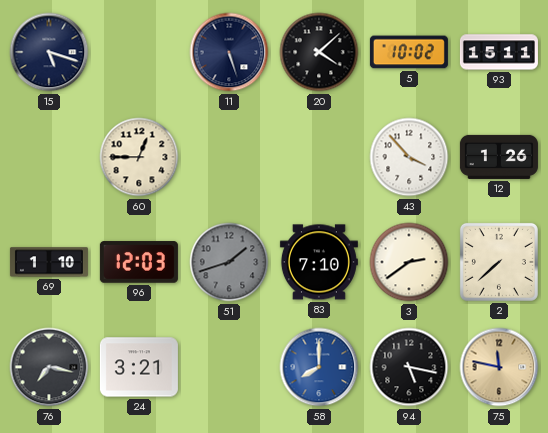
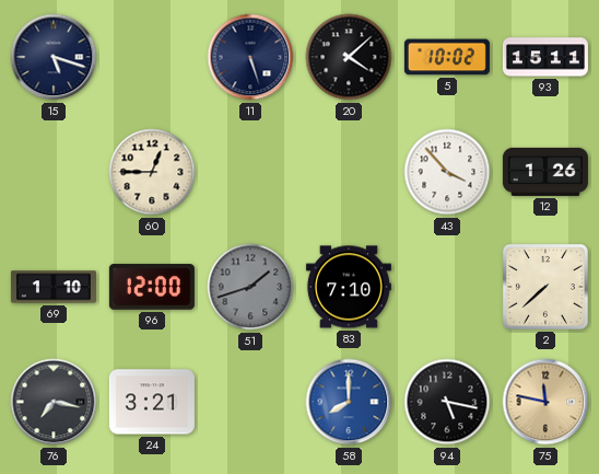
96: 12:03 -> 12:00 (152, 287)
3: 2:39 -> none (409, 262)
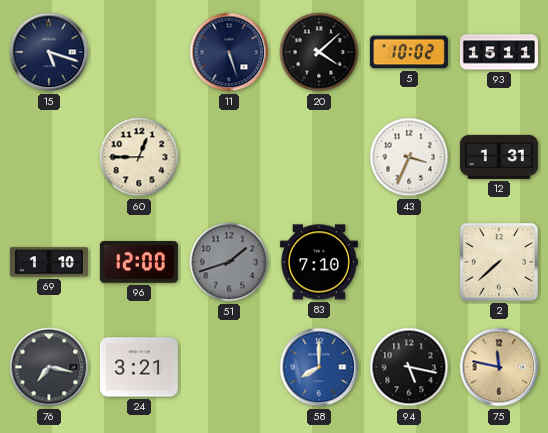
43: 3:53 -> 3:34 (409, 157)
12: 1:26 -> 1:31 (499, 157)
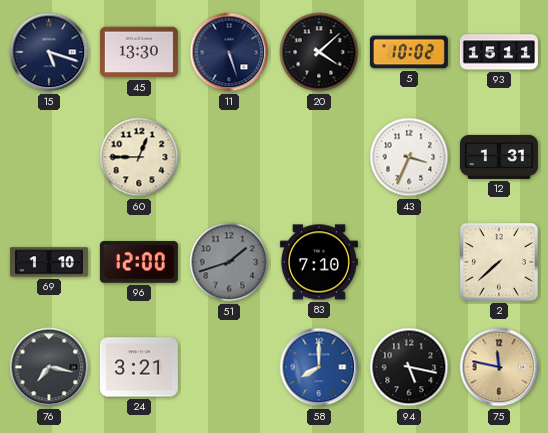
45: none -> 13:30 (139, 52)
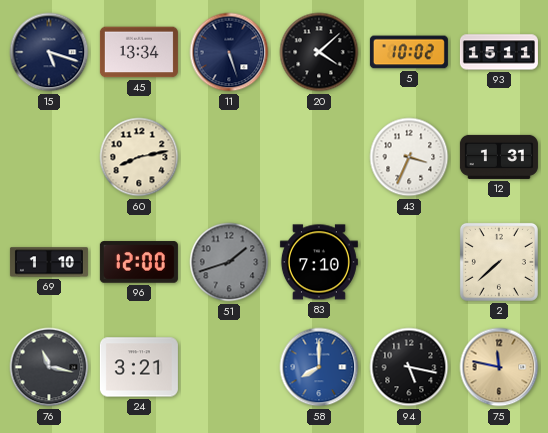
45: 13:30 -> 13:34 (139, 52)
60: 12:45 -> 8:13 (139, 157)
76: 7:17 -> 11:17 (49, 367)
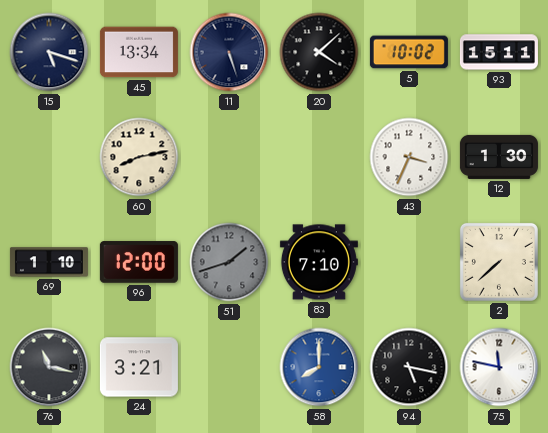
12: 1:31 -> 1:30 (499, 157)
75 dial: champagne -> white (499, 367)
